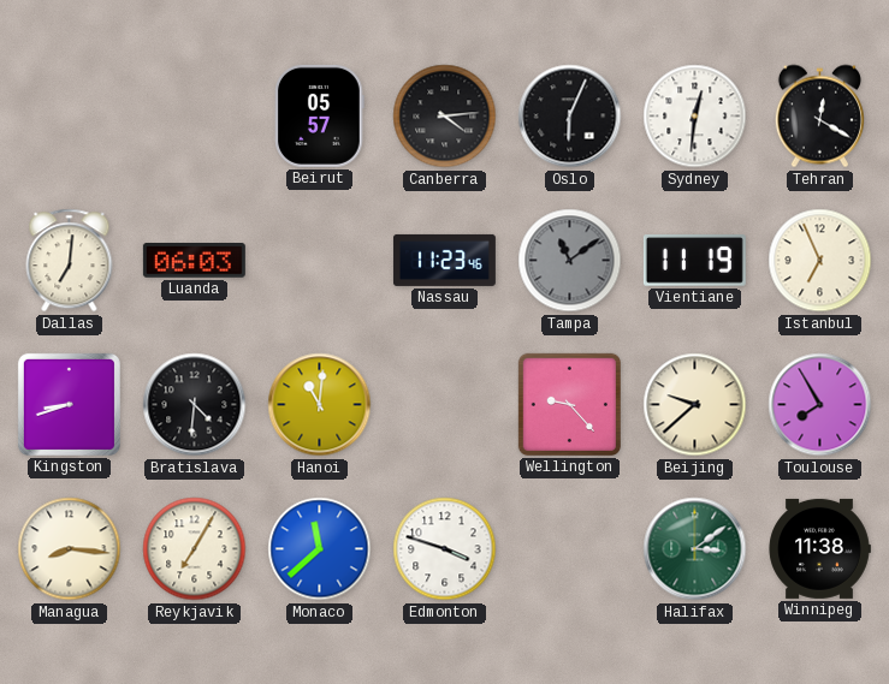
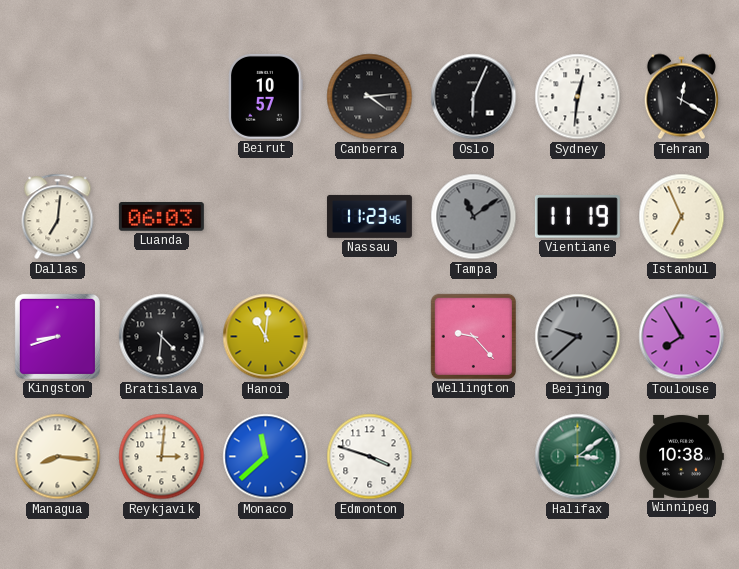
Beirut: 05:57 -> 10:57 (266, 96)
Beijing dial: cream -> grey (578, 337)
Reykjavik: 7:05 -> 3:01 (162, 457)
Winnipeg: 11:38 -> 10:38 (681, 456)
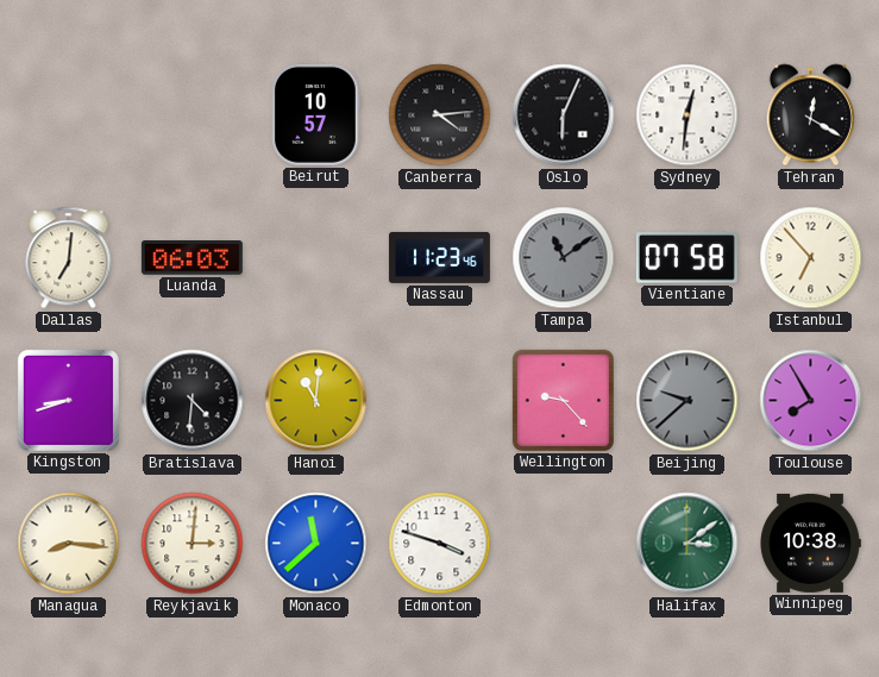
Vientiane: 11:19 -> 07:58 (686, 258)
Istanbul: 6:56 -> 6:53 (811, 258)
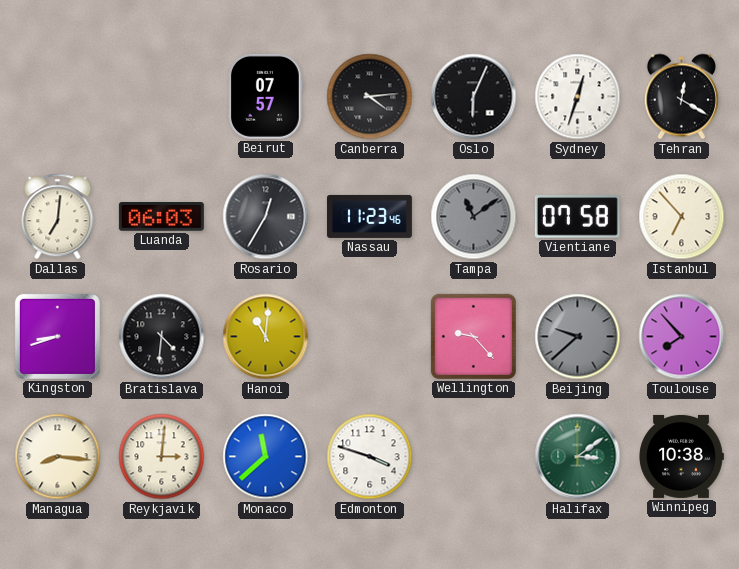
Beirut: 10:57 -> 07:57 (266, 96)
Sydney: 12:31 -> 12:33 (578, 97)
Rosario: none -> 12:35 (266, 217)
Toulouse: 7:55 -> 7:53 (682, 337)
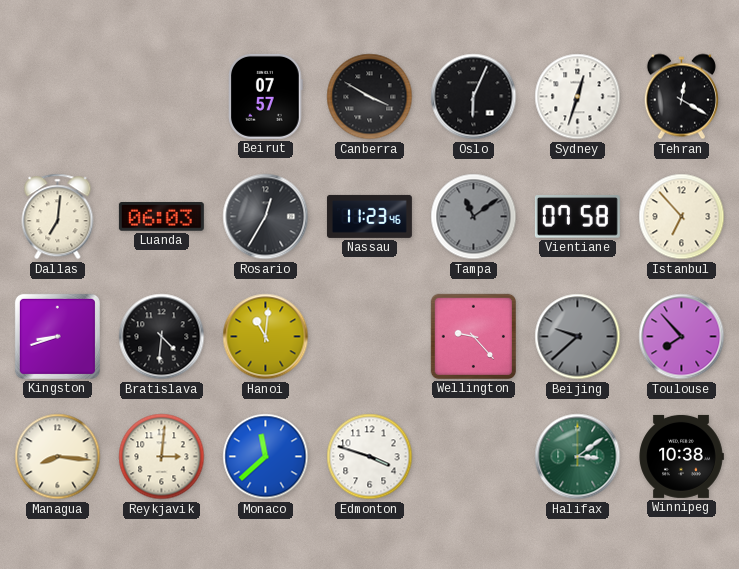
Canberra: 4:14 -> 3:50 (370, 97)
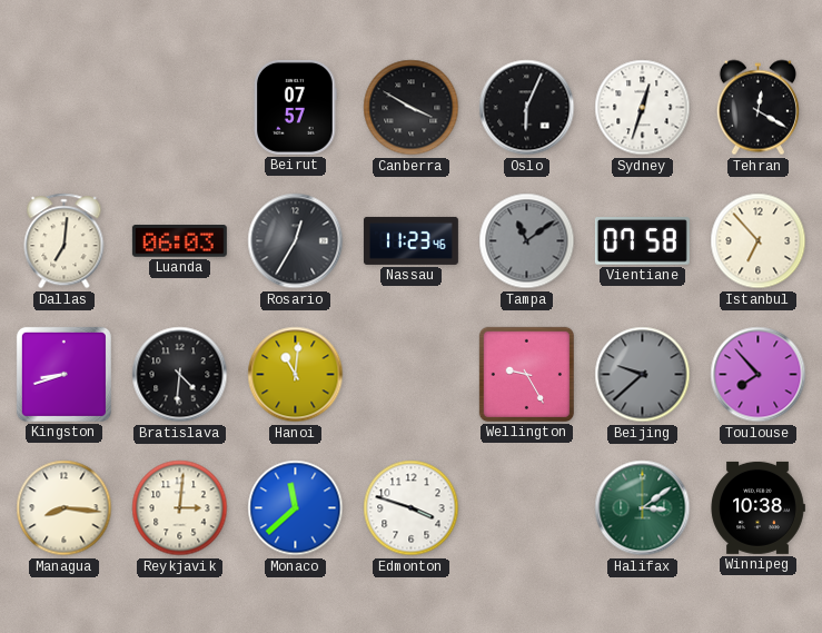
Wellington: 9:23 -> 9:25 (526, 374)
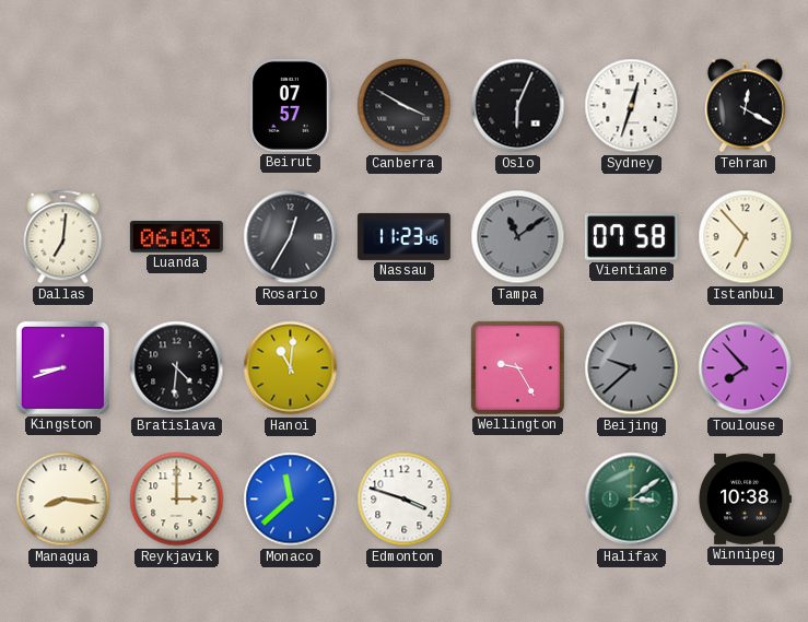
Reykjavik: 3:01 -> 3:00 (177, 500)
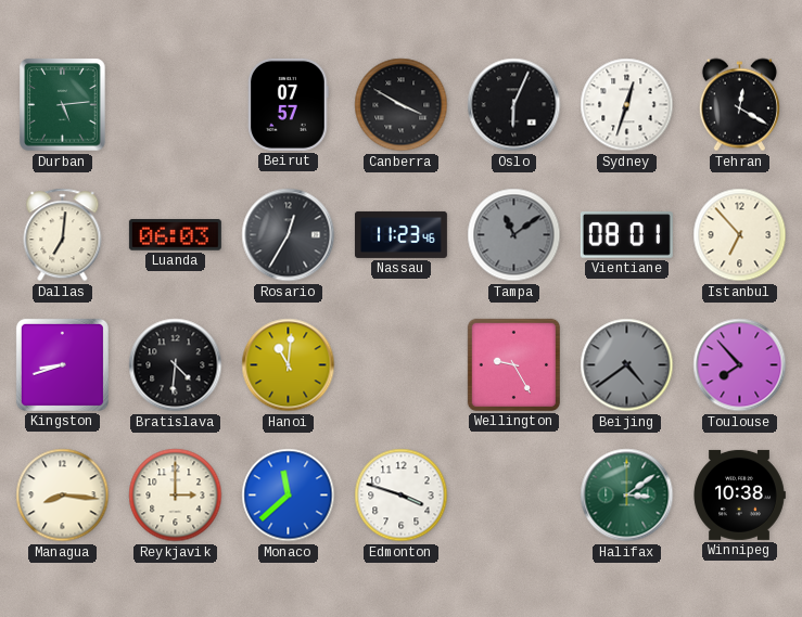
Durban: none -> 5:14 (63, 105)
Vientiane: 07:58 -> 08:01 (626, 235)
Beijing: 9:38 -> 4:39 (627, 365)
